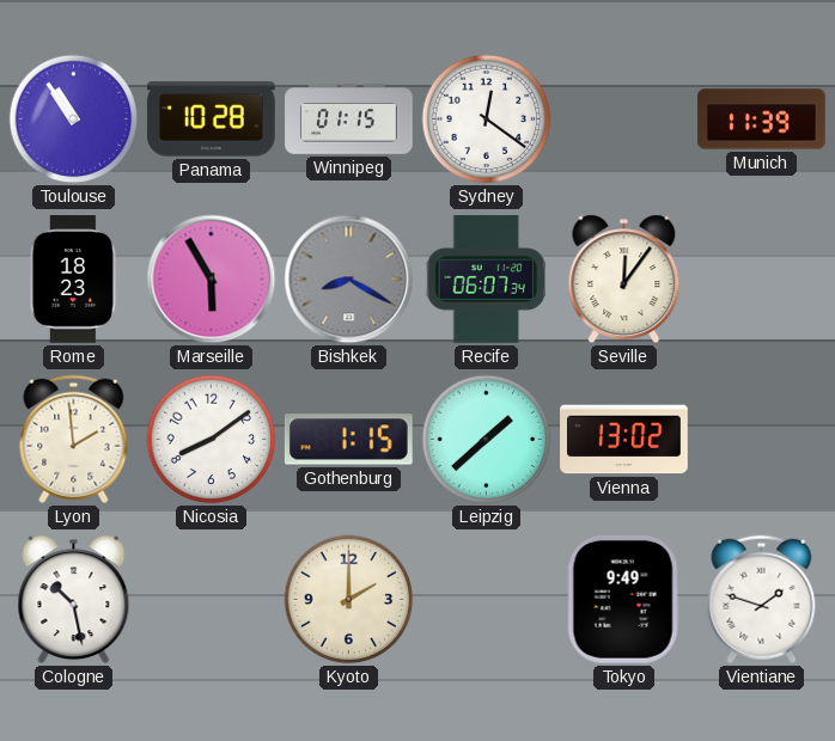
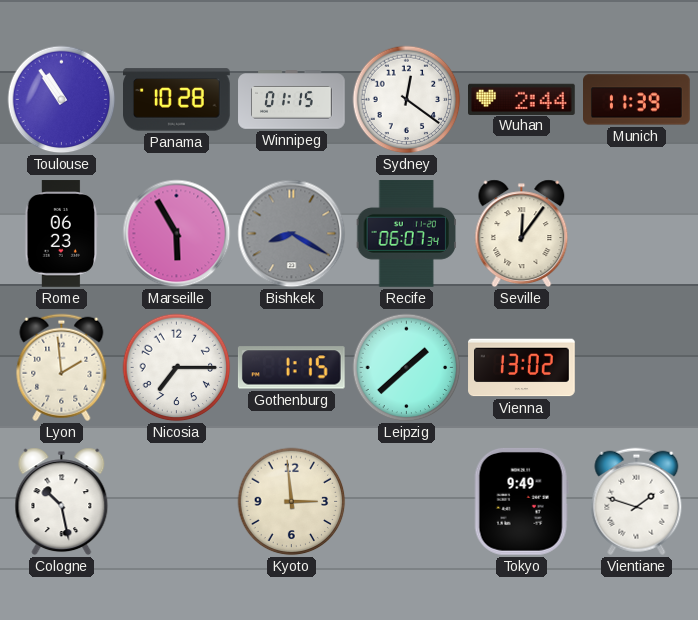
Wuhan: none -> 2:44 (522, 99)
Rome: 18:23 -> 06:23 (62, 234)
Nicosia: 8:09 -> 7:15 (177, 368)
Kyoto: 2:00 -> 2:59 (292, 502)
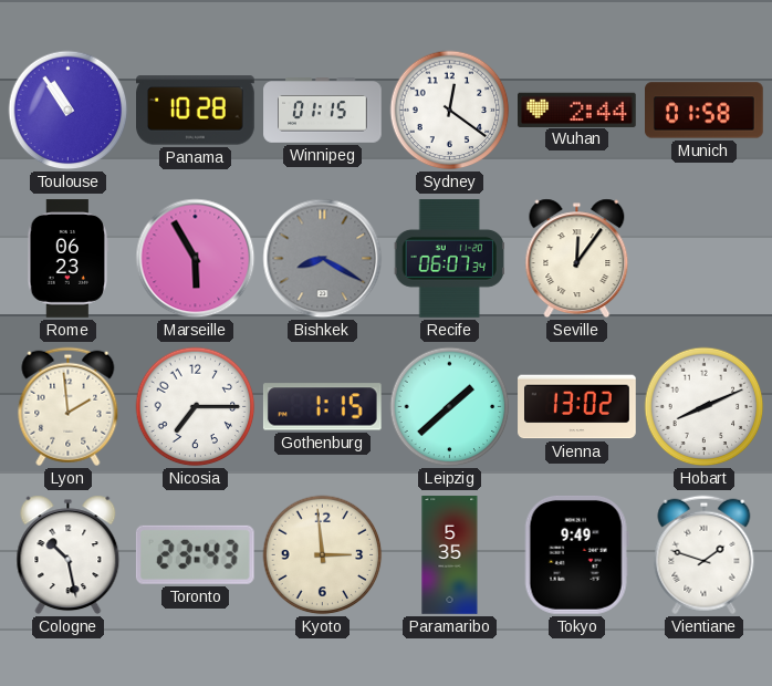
Munich: 11:39 -> 01:58 (705, 111)
Hobart: none -> 8:11 (705, 407)
Toronto: none -> 23:43 (195, 554)
Paramaribo: none -> 5:35 (450, 555)
